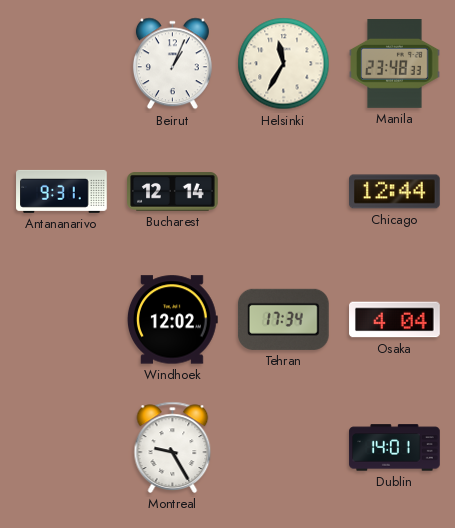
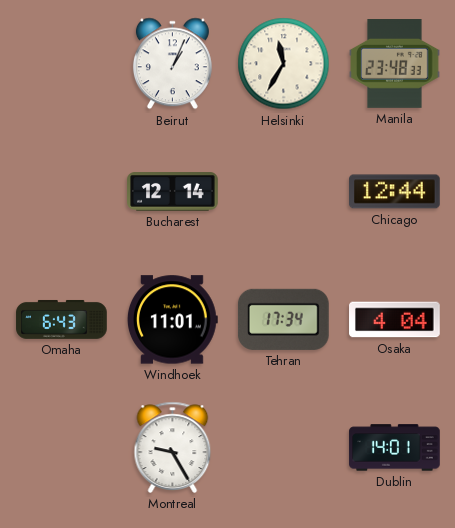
Antananarivo: 9:31 -> none (62, 191)
Omaha: none -> 6:43 (62, 319)
Windhoek: 12:02 -> 11:01 (173, 320)
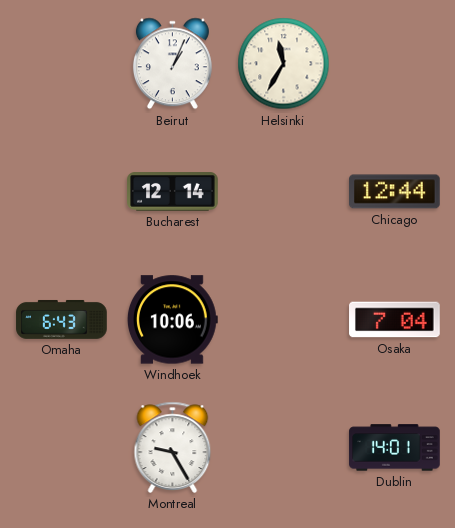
Manila: 23:48 -> none (395, 64)
Windhoek: 11:01 -> 10:06 (173, 320)
Tehran: 17:34 -> none (284, 319)
Osaka: 4:04 -> 7:04 (395, 320)
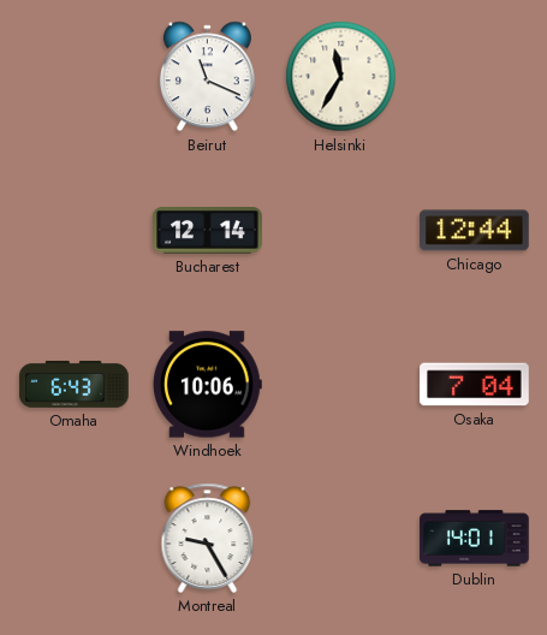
Beirut: 1:04 -> 11:19 (207, 77)
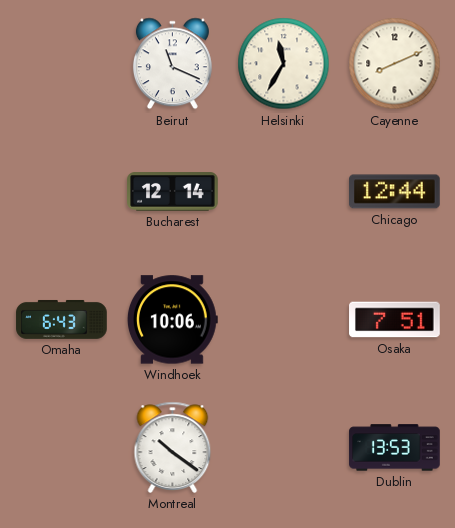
Cayenne: none -> 8:11 (395, 64)
Osaka: 7:04 -> 7:51 (395, 320)
Montreal: 9:25 -> 10:21 (173, 447)
Dublin: 14:01 -> 13:53 (395, 448)
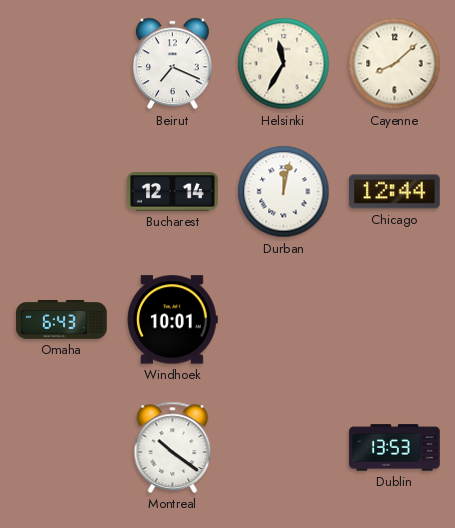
Beirut: 11:19 -> 7:19 (172, 64)
Cayenne: 8:11 -> 8:08 (395, 64)
Durban: none -> 12:02 (284, 192)
Windhoek: 10:06 -> 10:01 (173, 320)
Osaka: 7:51 -> none (395, 320)
